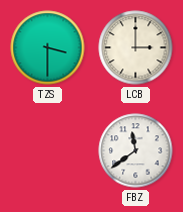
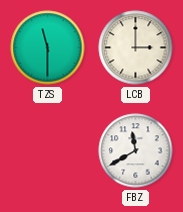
TZS: 3:30 -> 11:30 (48, 48)
FBZ: 11:39 -> 11:40 (136, 151)
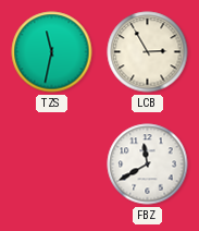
TZS: 11:30 -> 11:32 (52, 52)
LCB: 3:00 -> 2:55 (148, 52)
